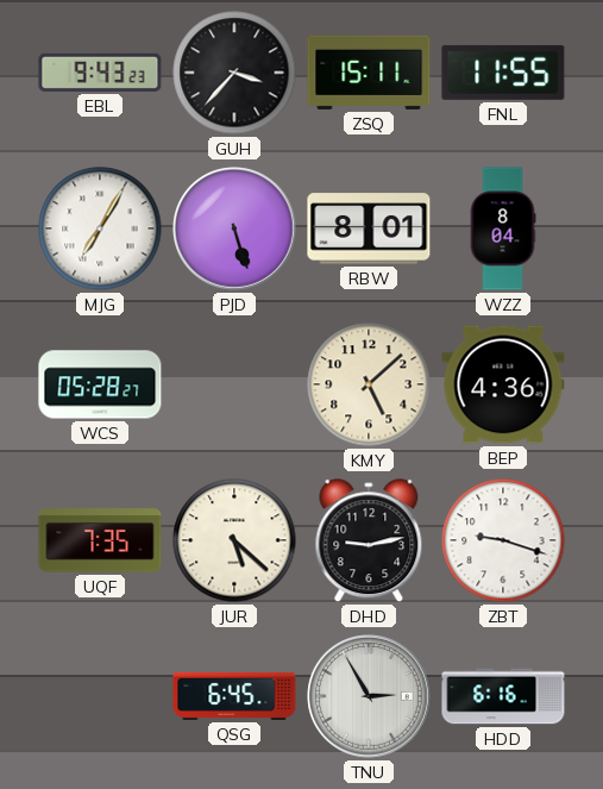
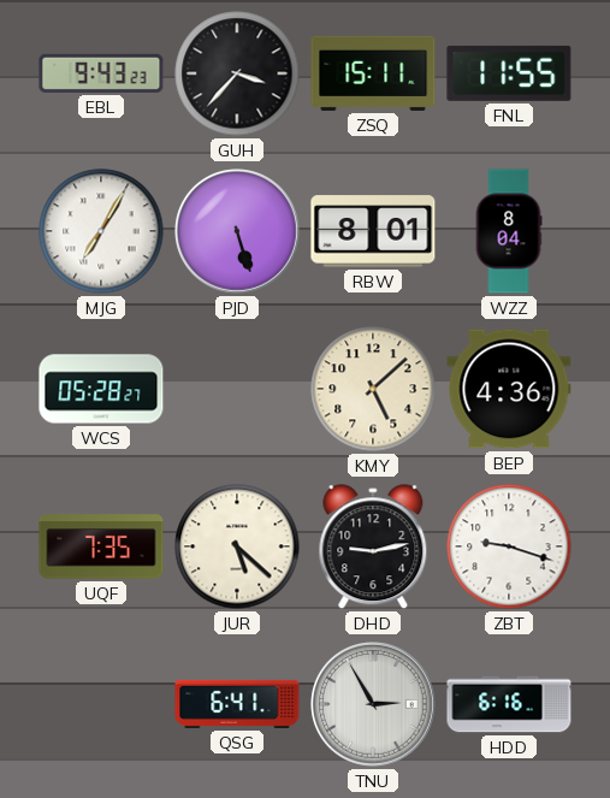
QSG: 6:45 -> 6:41 (237, 704)
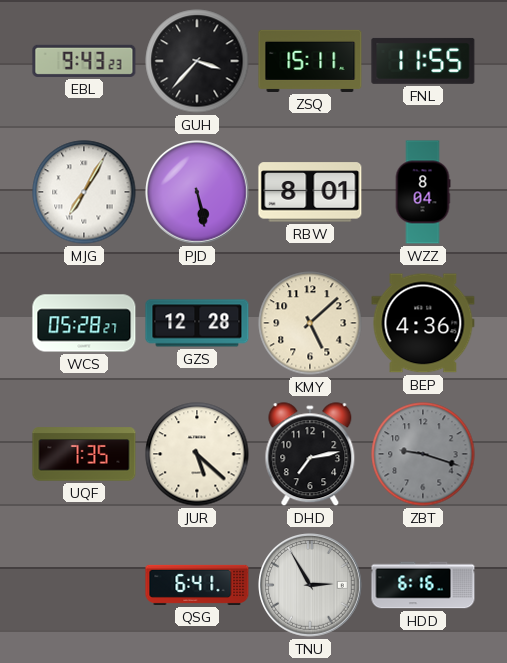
PJD: 5:27 -> 5:28 (197, 192)
GZS: none -> 12:28 (197, 323)
DHD: 9:13 -> 7:13 (310, 455)
ZBT dial: white -> grey (423, 454)
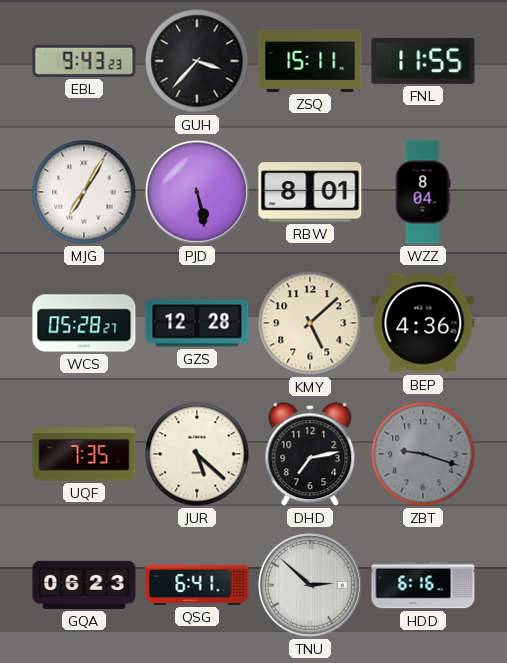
GQA: none -> 06:23 (84, 585)
TNU: 2:55 -> 2:52 (310, 585)
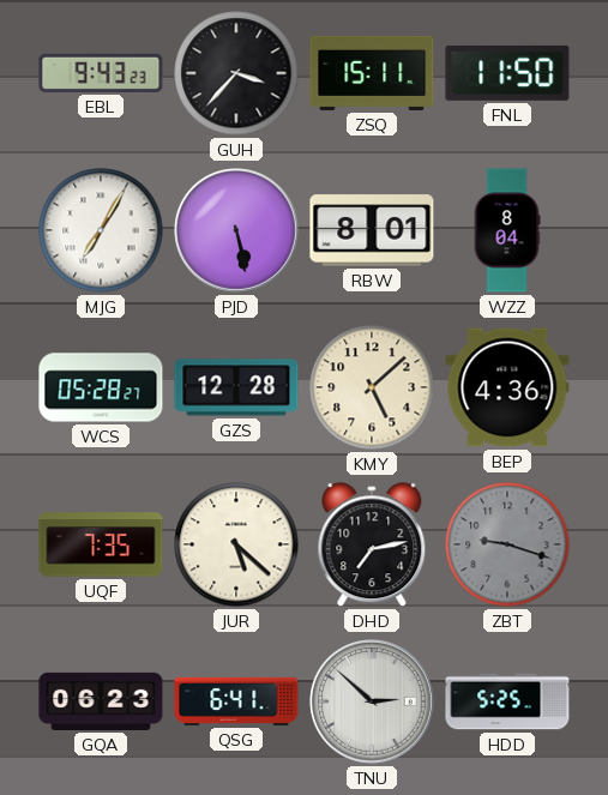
FNL: 11:55 -> 11:50 (507, 73)
HDD: 6:16 -> 5:25 (507, 701)
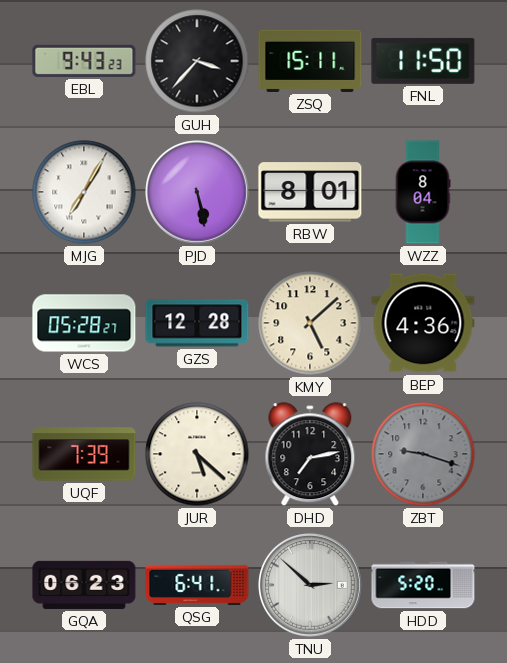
UQF: 7:35 -> 7:39 (84, 454)
HDD: 5:25 -> 5:20 (423, 585)
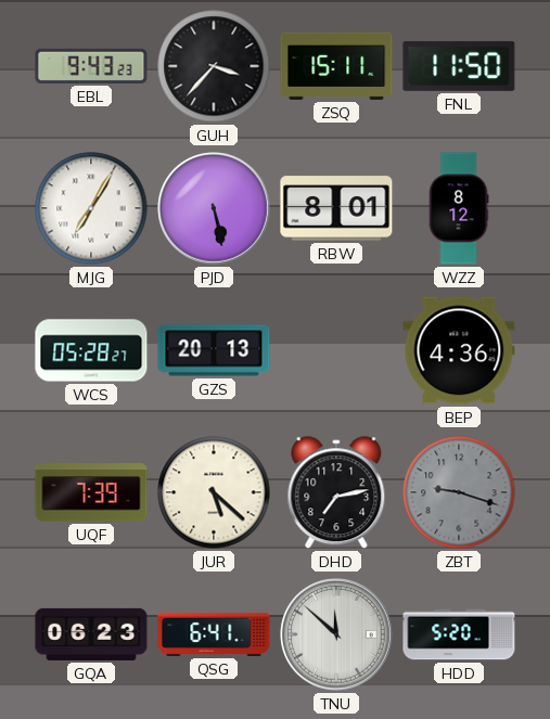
WZZ: 8:04 -> 8:12 (459, 208)
GZS: 12:28 -> 20:13 (214, 350)
KMY: 5:08 -> none (310, 323)
TNU: 2:52 -> 11:52 (336, 634)
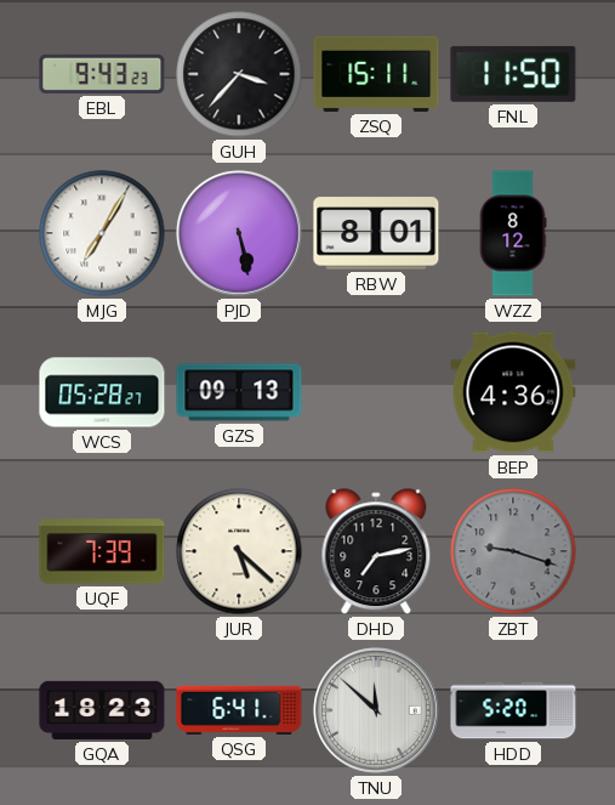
GZS: 20:13 -> 09:13 (239, 392)
GQA: 06:23 -> 18:23 (102, 710)
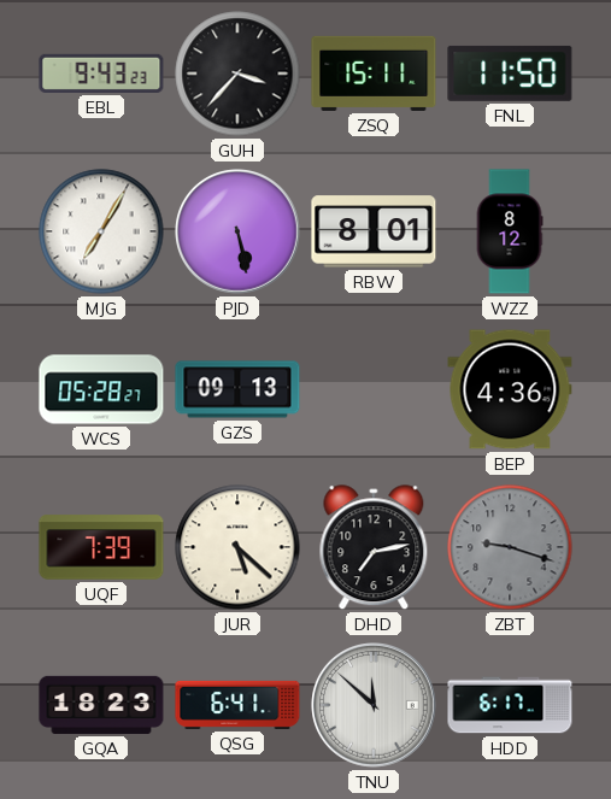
HDD: 5:20 -> 6:17 (510, 705)
